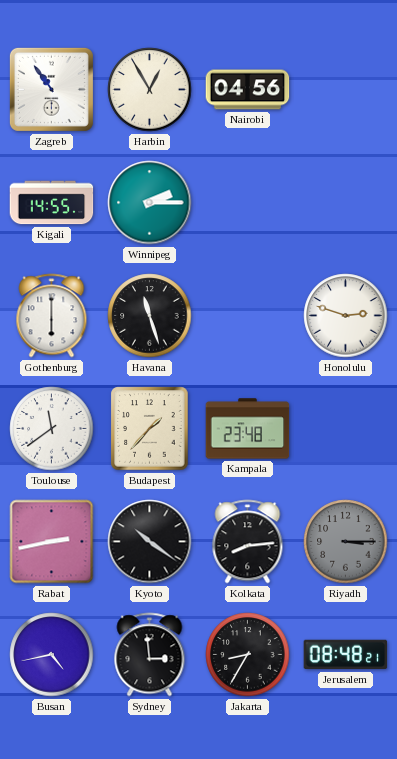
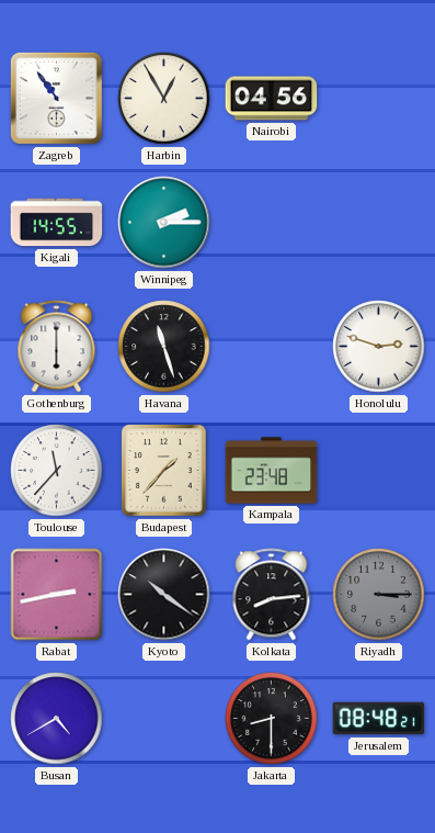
Toulouse: 11:39 -> 11:37 (57, 471)
Busan: 4:43 -> 4:40 (57, 719)
Sydney: 2:59 -> none (150, 655)
Jakarta: 8:35 -> 8:30 (272, 719)
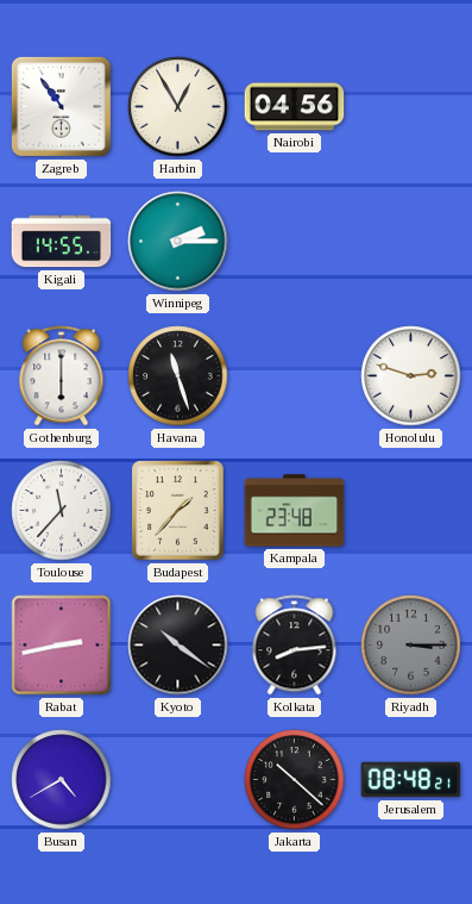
Jakarta: 8:30 -> 10:22 (295, 780)
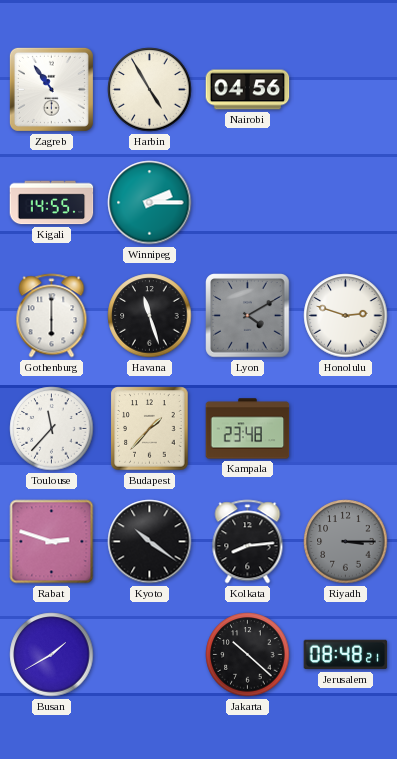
Harbin: 12:55 -> 4:55 (150, 90)
Lyon: none -> 4:10 (248, 316)
Rabat: 2:43 -> 2:48 (52, 542)
Busan: 4:40 -> 1:40 (52, 655)
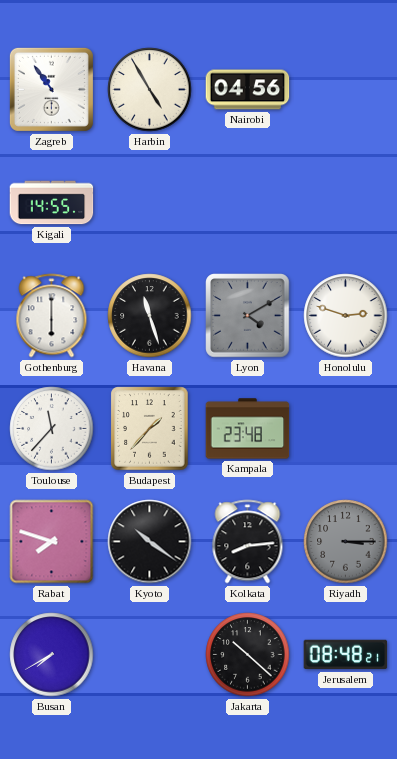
Winnipeg: 2:15 -> none (150, 203)
Rabat: 2:48 -> 7:48 (52, 542)
Busan: 1:40 -> 7:40 (52, 655)
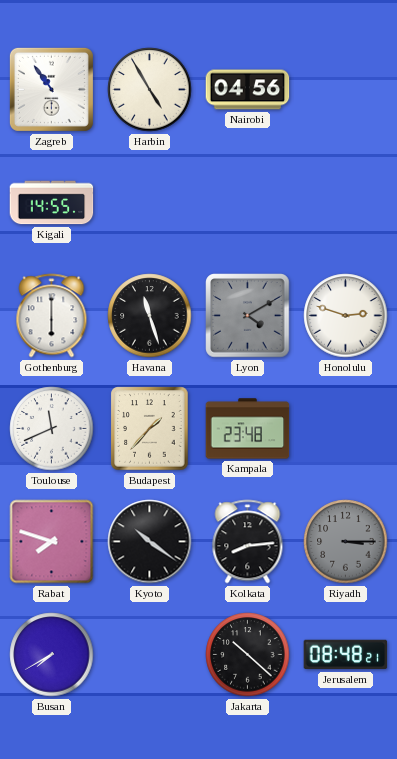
Toulouse: 11:37 -> 11:41 (52, 429)
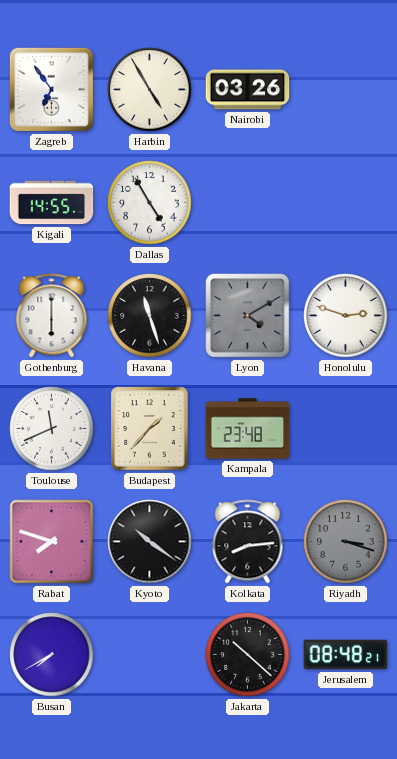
Zagreb: 10:54 -> 6:54 (51, 89)
Nairobi: 04:56 -> 03:26 (248, 90)
Dallas: none -> 4:55 (150, 203)
Riyadh: 3:15 -> 3:18 (346, 542)
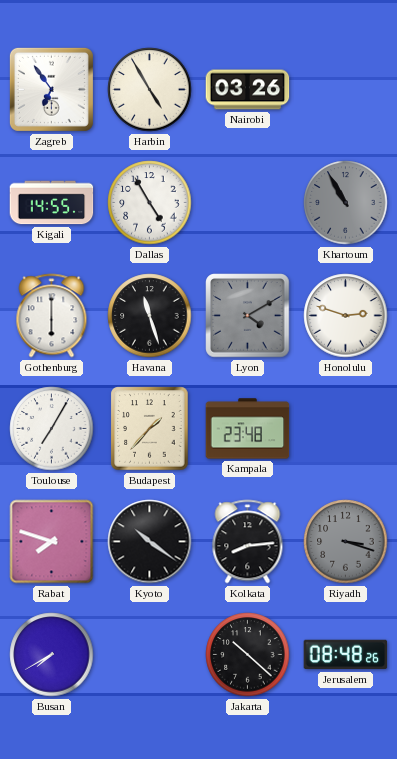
Khartoum: none -> 10:55 (346, 203)
Toulouse: 11:41 -> 7:05 (52, 429)
Jerusalem: 08:48:21 -> 08:48:26 (346, 655)
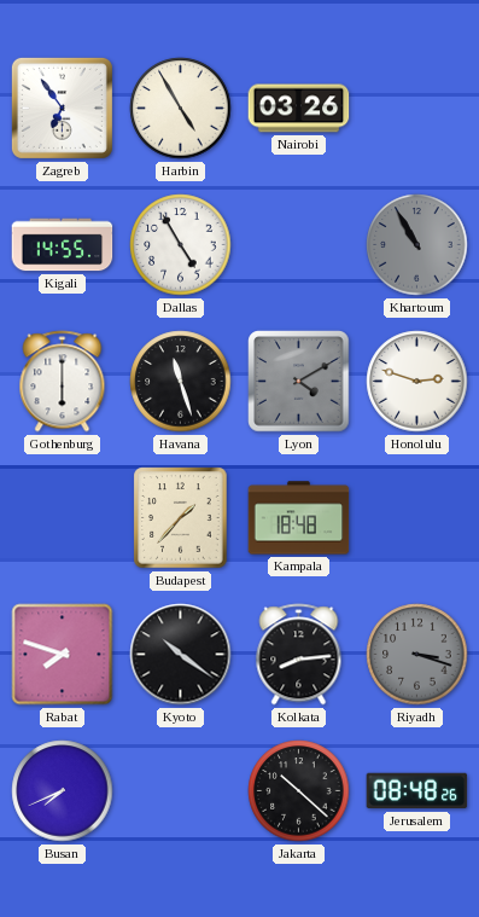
Toulouse: 7:05 -> none (52, 429)
Kampala: 23:48 -> 18:48 (299, 518)
Busan: 7:40 -> 7:41 (63, 791)
